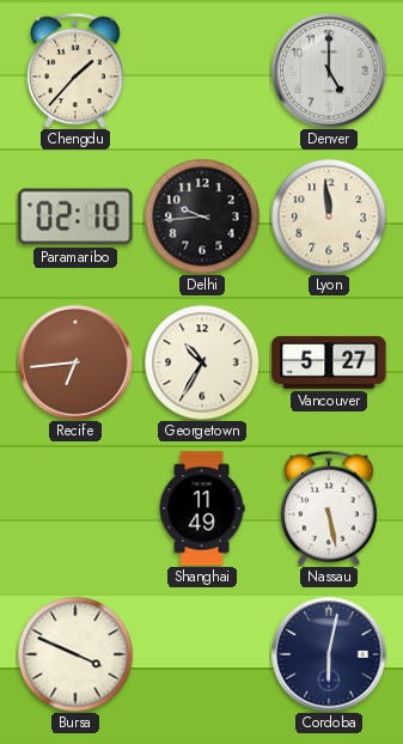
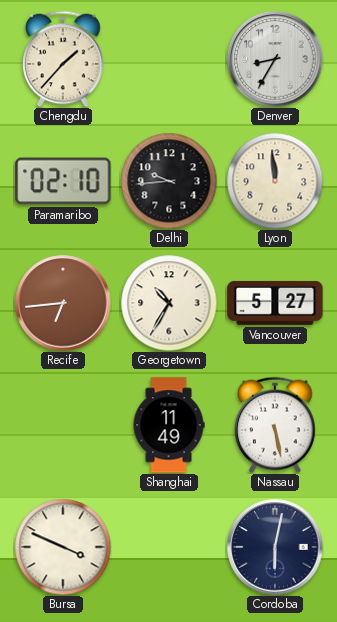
Denver: 5:00 -> 8:35 (275, 59)
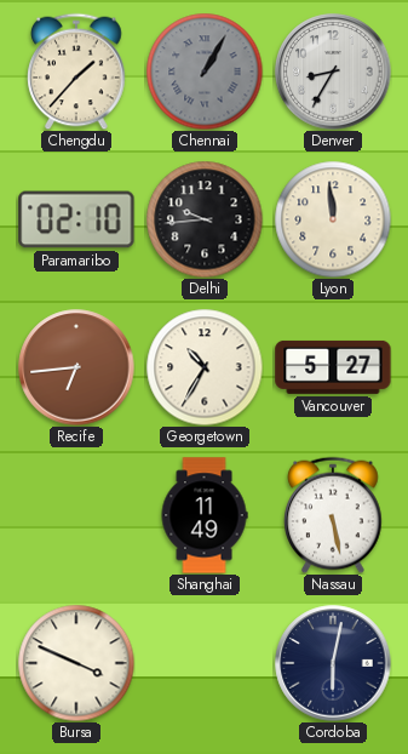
Chennai: none -> 1:05 (205, 72)
